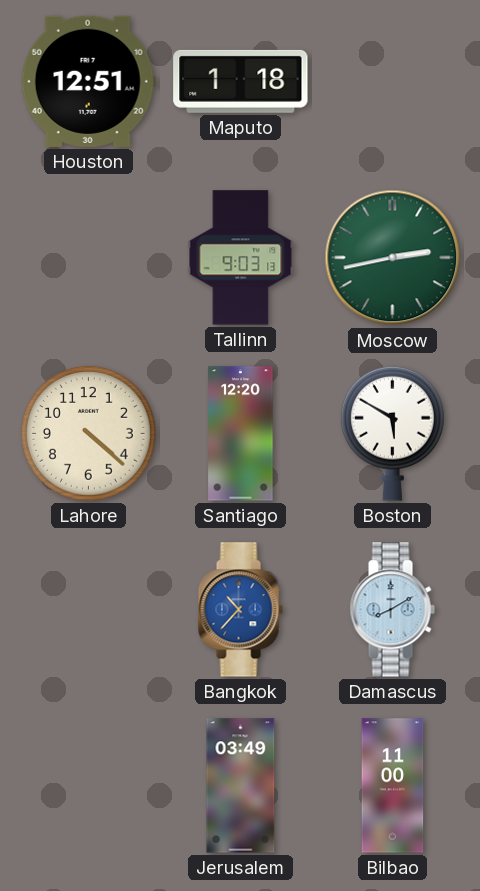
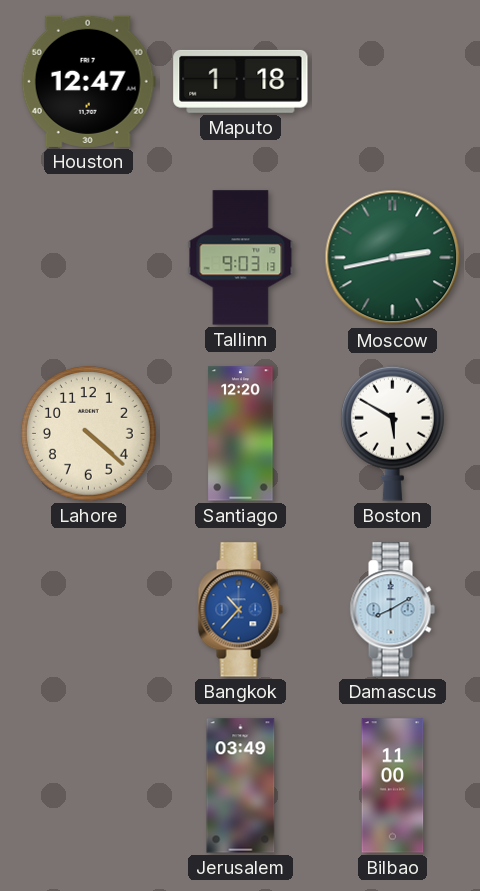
Houston: 12:51 -> 12:47 (88, 81)
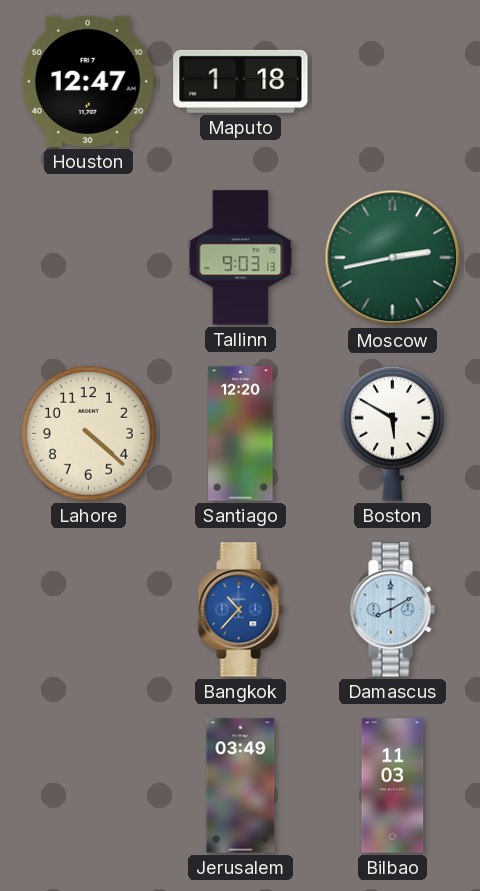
Bilbao: 11:00 -> 11:03 (393, 786)
